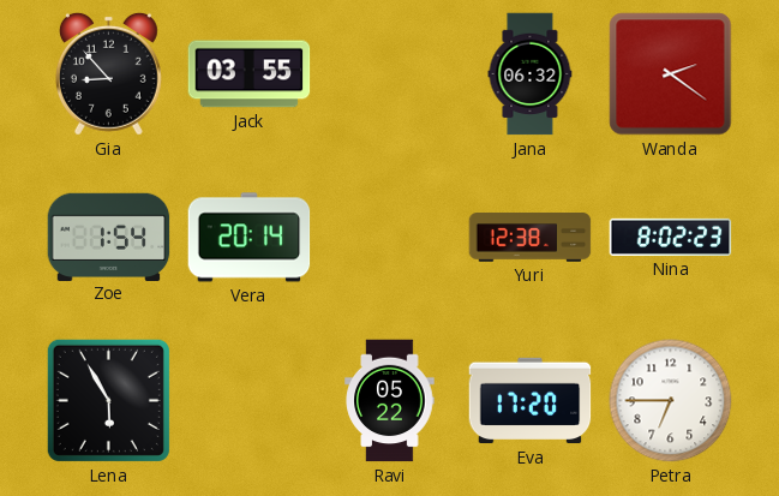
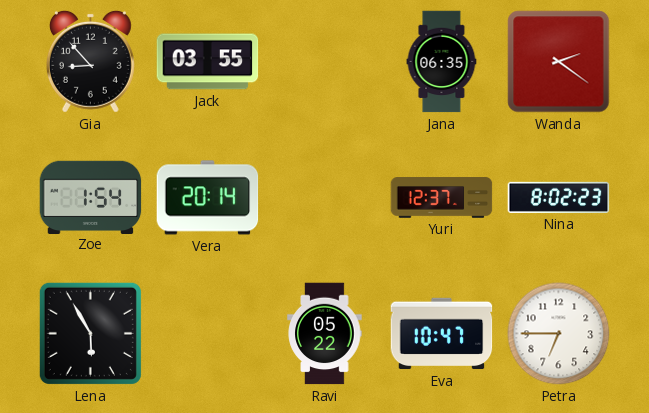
Jana: 06:32 -> 06:35 (442, 62)
Yuri: 12:38 -> 12:37 (442, 198)
Eva: 17:20 -> 10:47 (442, 334)
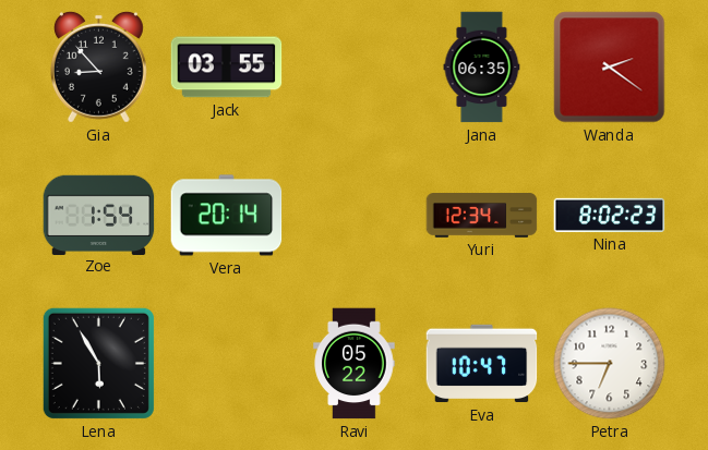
Yuri: 12:37 -> 12:34 (482, 216)
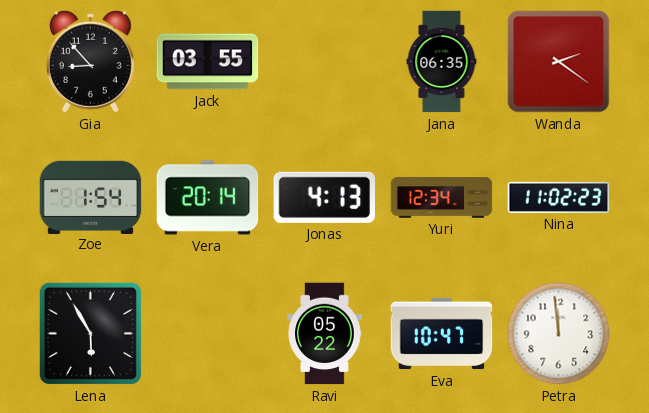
Jonas: none -> 4:13 (324, 197)
Nina: 8:02 -> 11:02 (559, 197)
Petra: 6:45 -> 11:59 (559, 334)
